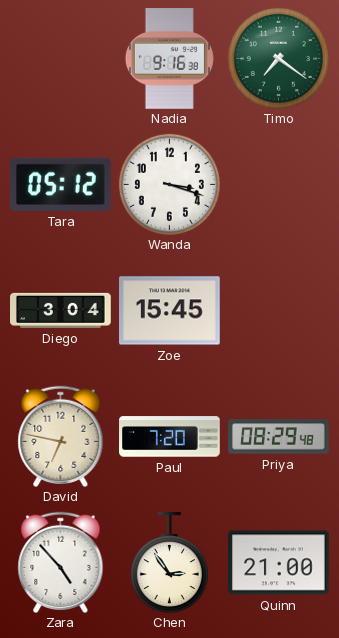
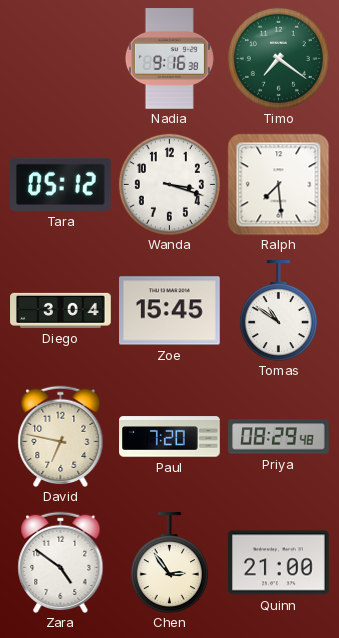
Ralph: none -> 7:29 (278, 184)
Tomas: none -> 10:51 (278, 311)
Zara: 4:53 -> 4:51 (61, 562)
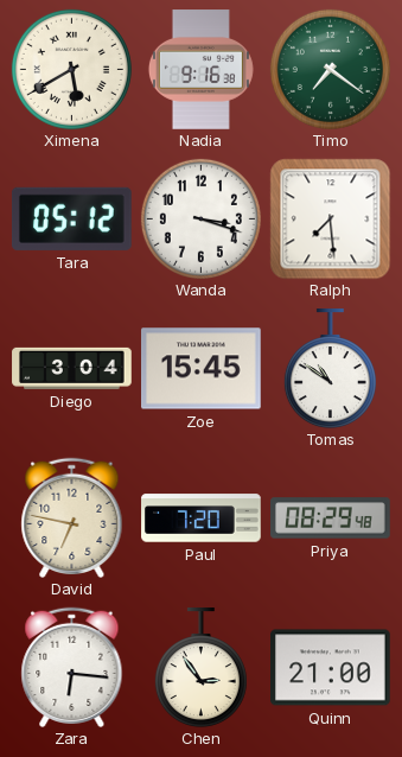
Ximena: none -> 5:40 (71, 69)
Zara: 4:51 -> 6:16 (72, 667)
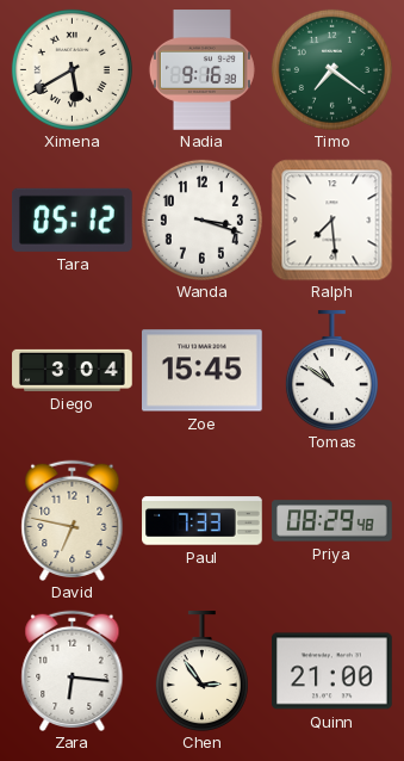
Paul: 7:20 -> 7:33 (203, 521)
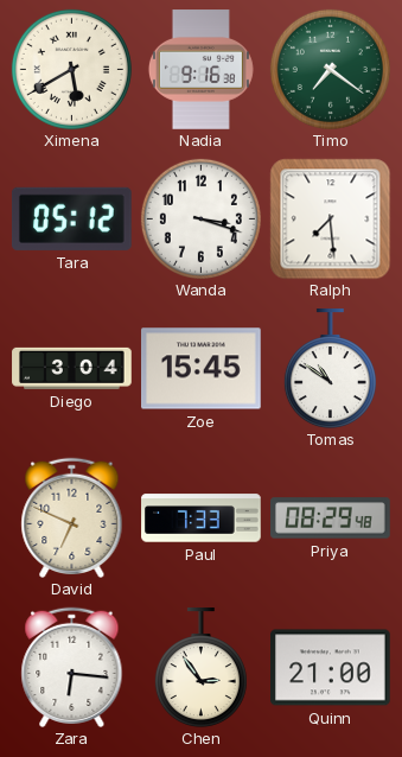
David: 6:47 -> 6:49 (72, 517)
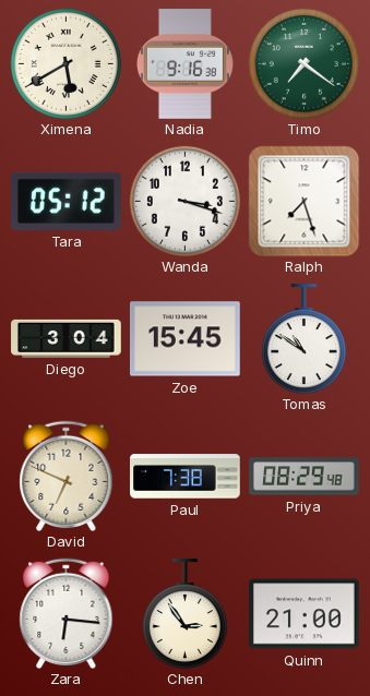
Ralph: 7:29 -> 7:27 (303, 201)
Paul: 7:33 -> 7:38 (186, 477)
